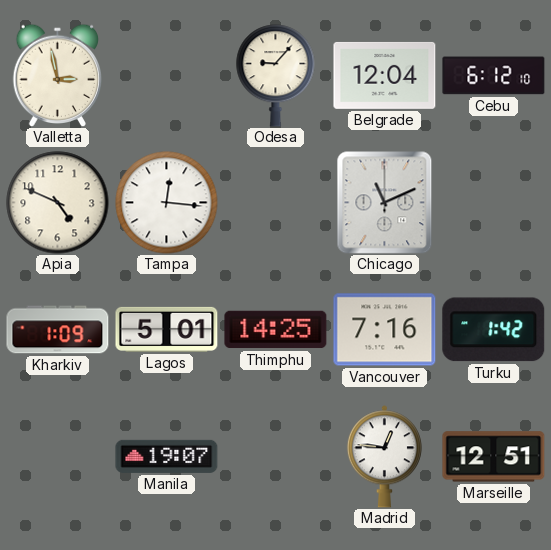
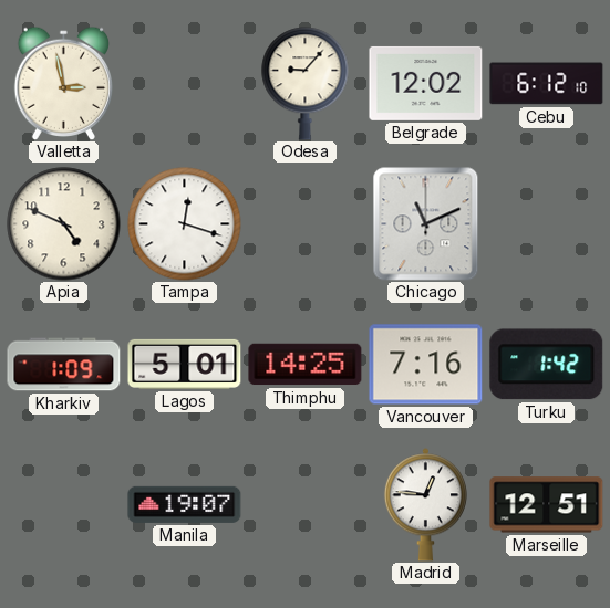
Belgrade: 12:04 -> 12:02 (426, 83)
Tampa: 12:16 -> 12:18 (185, 224)
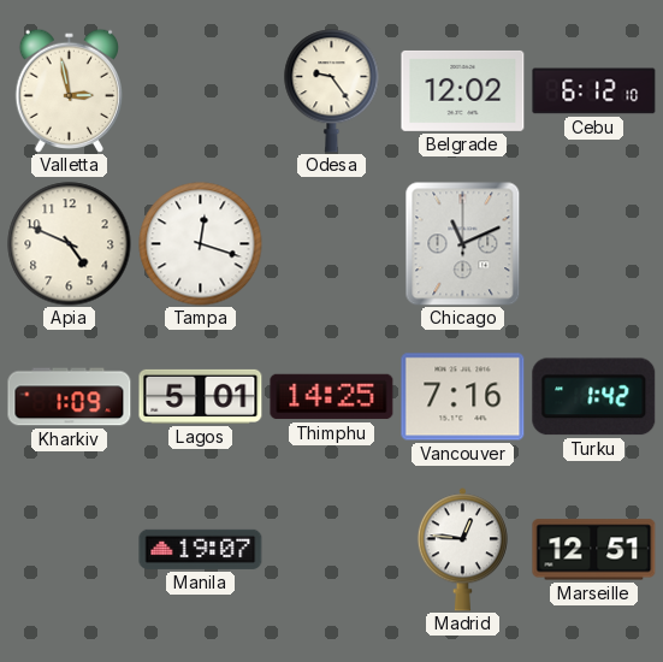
Odesa: 9:07 -> 9:24 (332, 91)
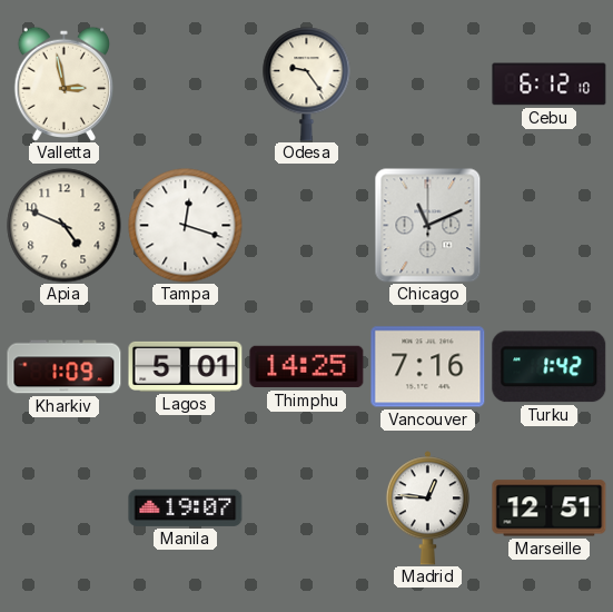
Belgrade: 12:02 -> none (463, 90)
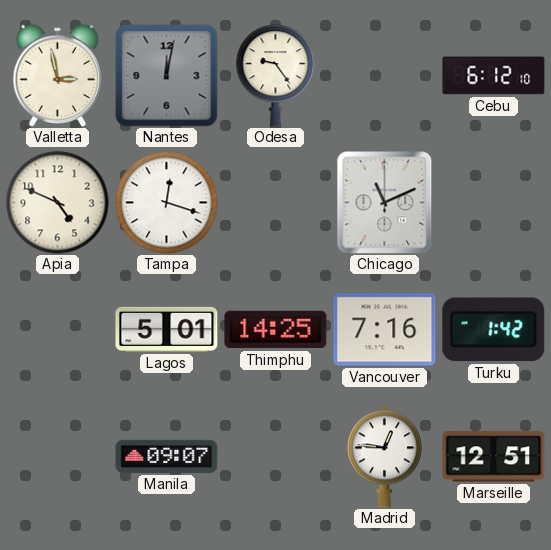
Nantes: none -> 12:02 (167, 76)
Kharkiv: 1:09 -> none (65, 367)
Manila: 19:07 -> 09:07 (167, 456)
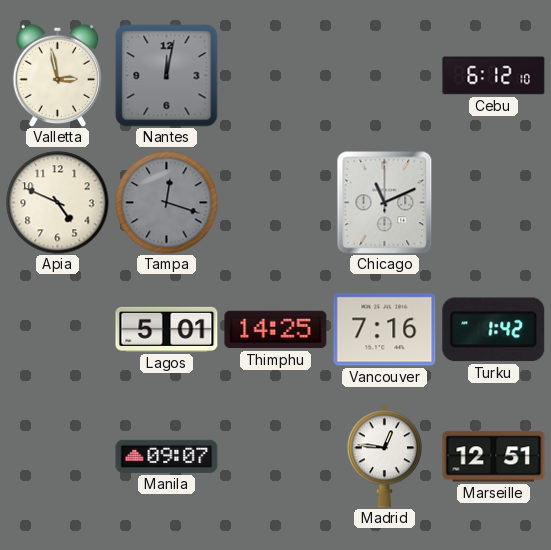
Odesa: 9:24 -> none (276, 76)
Tampa dial: white -> grey (167, 203)
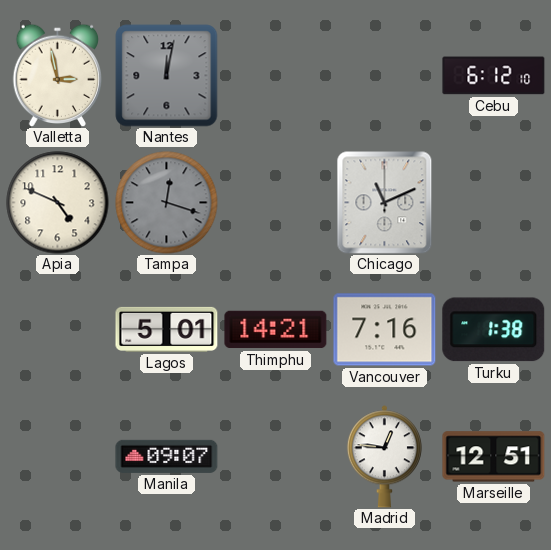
Thimphu: 14:25 -> 14:21 (276, 330)
Turku: 1:42 -> 1:38 (494, 330)
